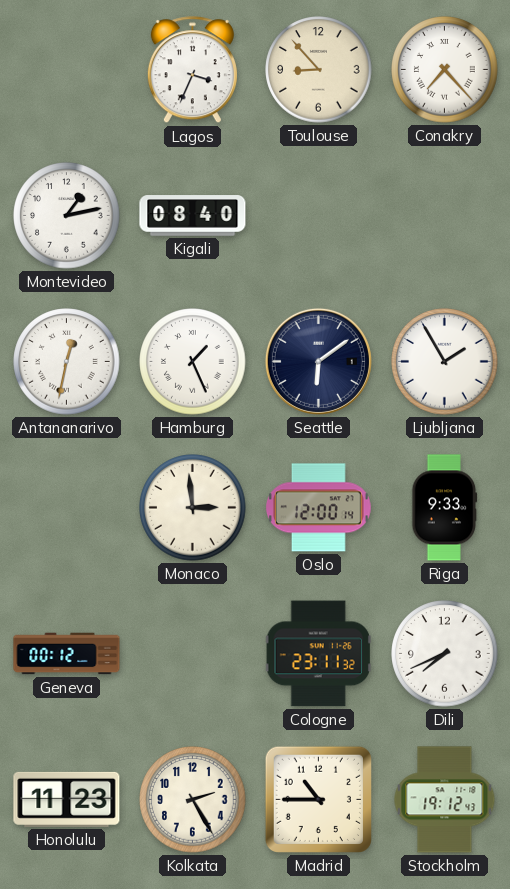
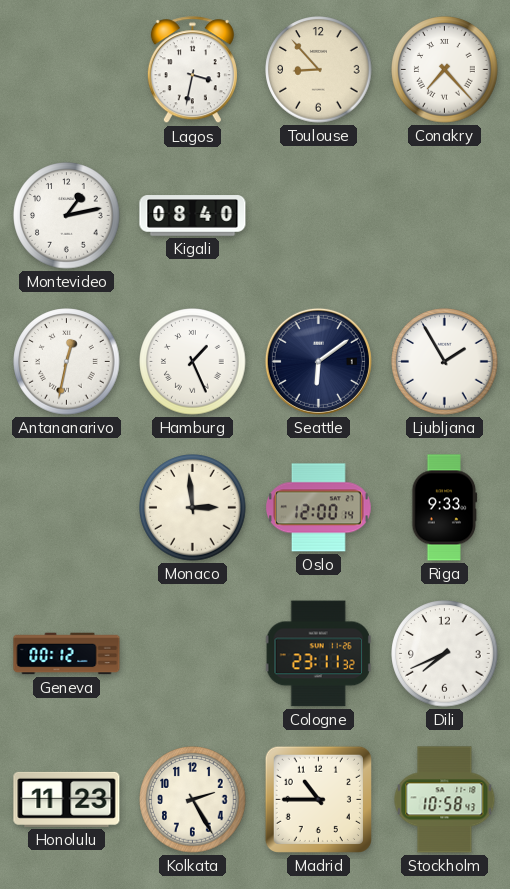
Lagos: 3:34 -> 3:32 (192, 70)
Stockholm: 19:12 -> 10:58 (445, 800)
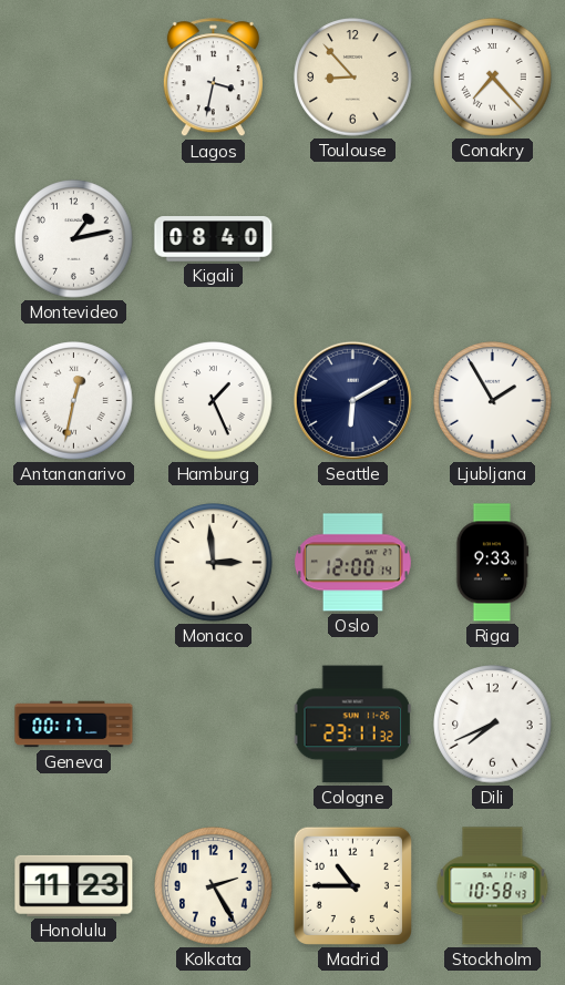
Seattle: 6:09 -> 6:10 (352, 400)
Geneva: 00:12 -> 00:17 (74, 725)
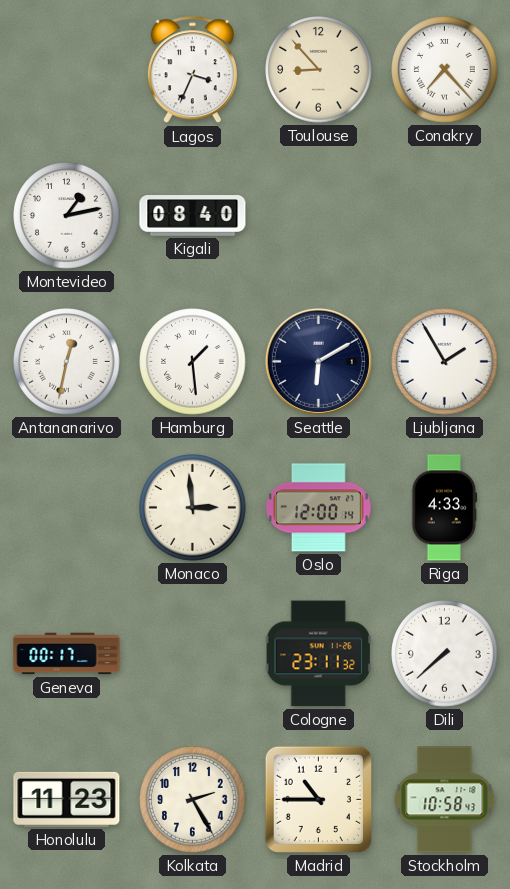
Lagos: 3:32 -> 3:34 (192, 70)
Hamburg: 1:26 -> 1:29 (193, 362)
Riga: 9:33 -> 4:33 (445, 508)
Dili: 7:41 -> 7:38 (445, 654)
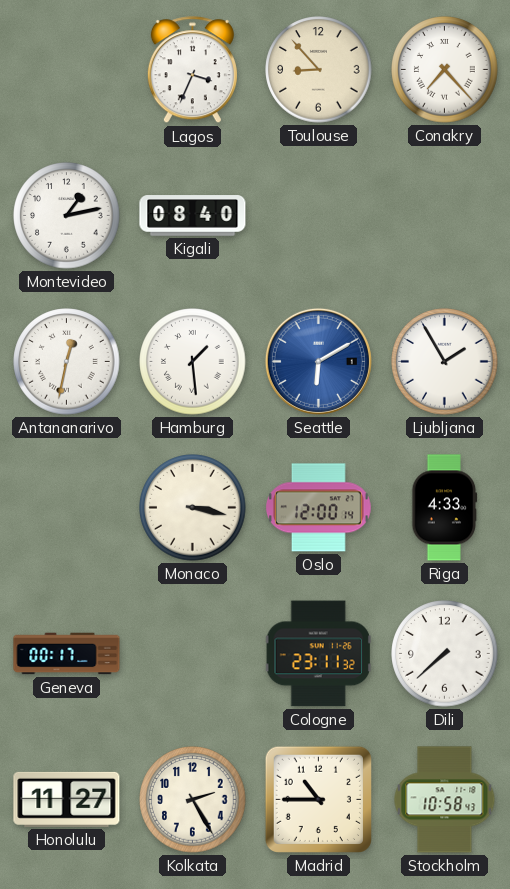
Seattle dial: navy -> blue (318, 361)
Monaco: 2:59 -> 3:17 (193, 508)
Honolulu: 11:23 -> 11:27 (67, 799)
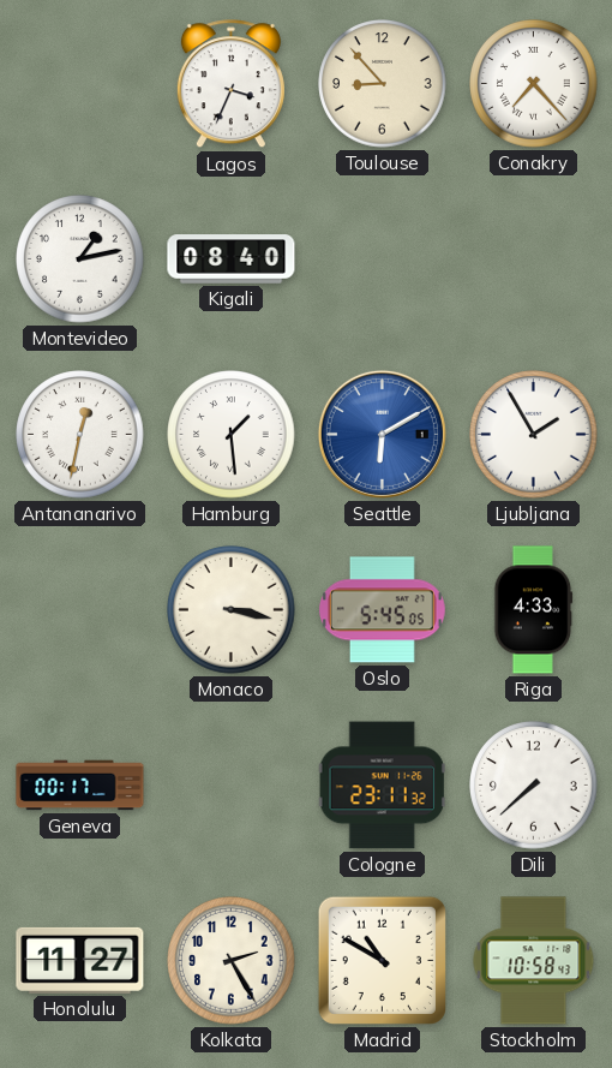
Oslo: 12:00 -> 5:45 (382, 610)
Madrid: 10:45 -> 10:50 (382, 960)
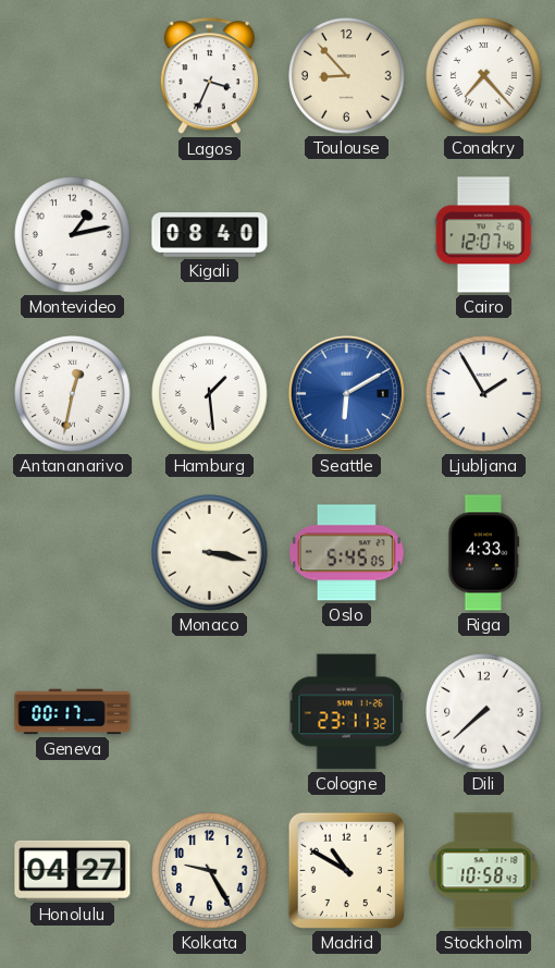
Cairo: none -> 12:07 (483, 235)
Honolulu: 11:27 -> 04:27 (73, 870)
Kolkata: 2:25 -> 9:25 (210, 871)
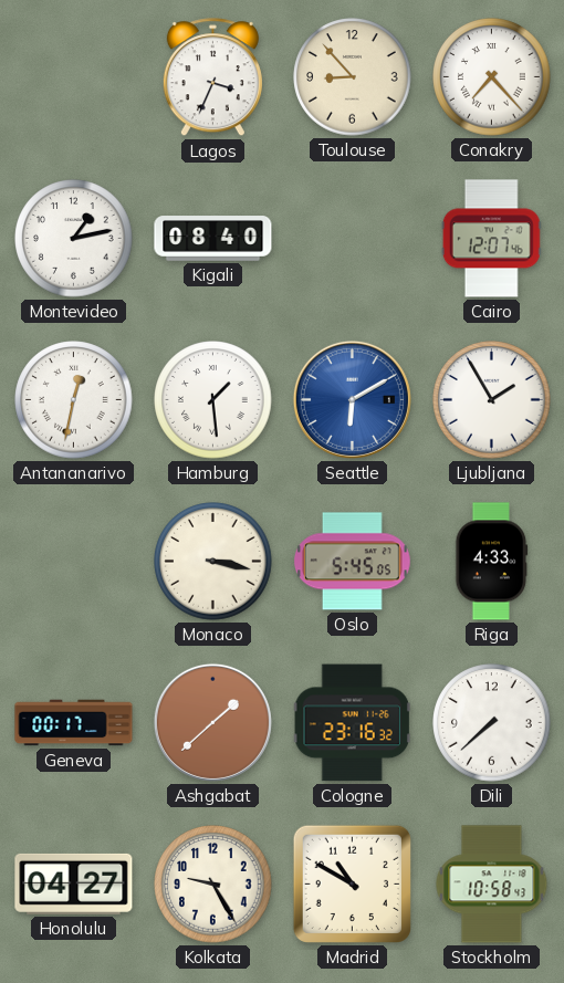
Ashgabat: none -> 1:38 (212, 722)
Cologne: 23:11 -> 23:16 (352, 723)
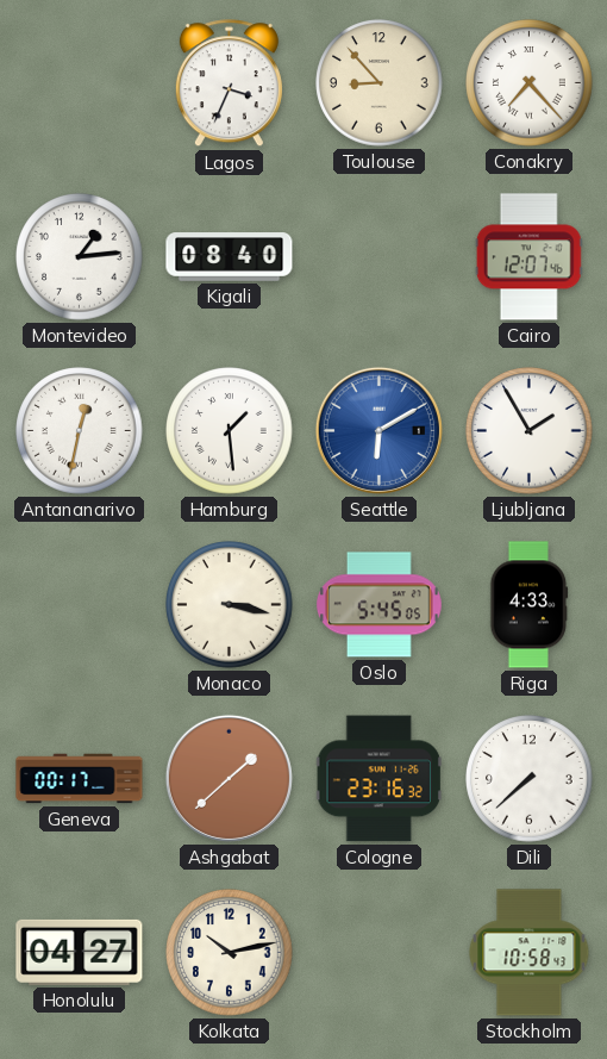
Montevideo: 1:13 -> 1:14 (80, 257)
Kolkata: 9:25 -> 10:13 (230, 953)
Madrid: 10:50 -> none (352, 883)
